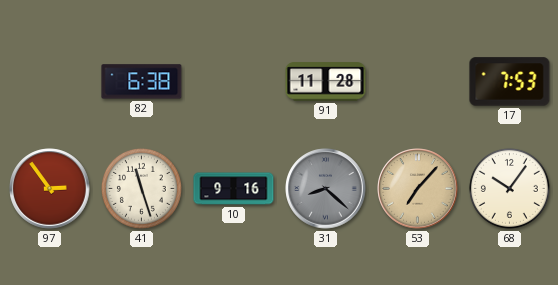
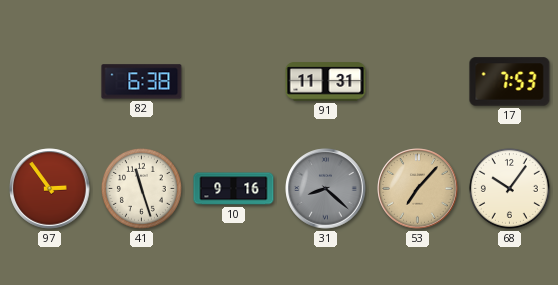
91: 11:28 -> 11:31 (326, 82)
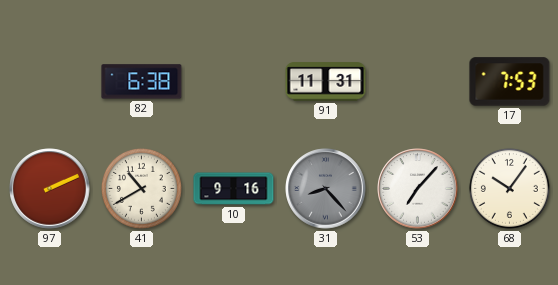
97: 2:54 -> 2:11 (50, 189)
41: 11:27 -> 10:40 (141, 188)
31: 8:22 -> 8:23 (326, 189)
53 dial: champagne -> white (418, 189)
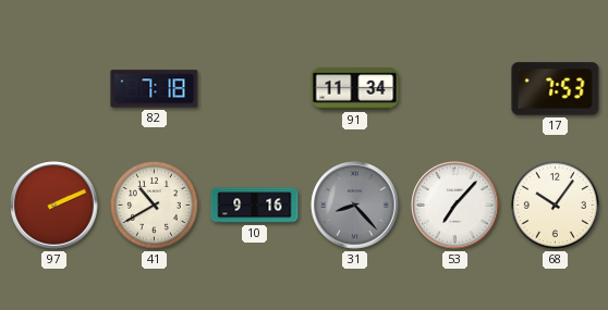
82: 6:38 -> 7:18 (155, 89)
91: 11:31 -> 11:34 (355, 89)
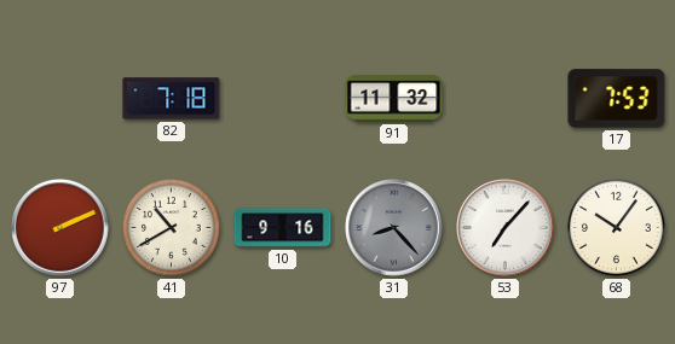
91: 11:34 -> 11:32 (394, 99)
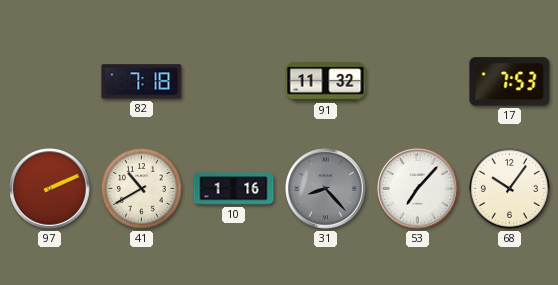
10: 9:16 -> 1:16 (234, 189)
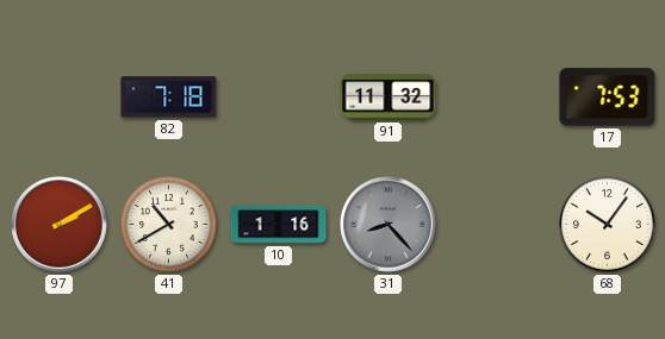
97: 2:11 -> 2:10 (60, 225)
53: 7:07 -> none (418, 189)
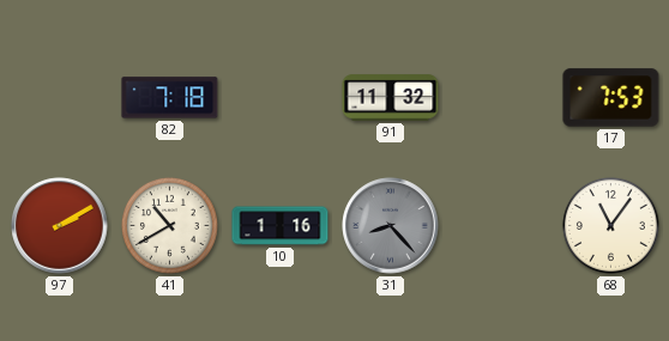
68: 10:06 -> 11:06 (610, 225)
